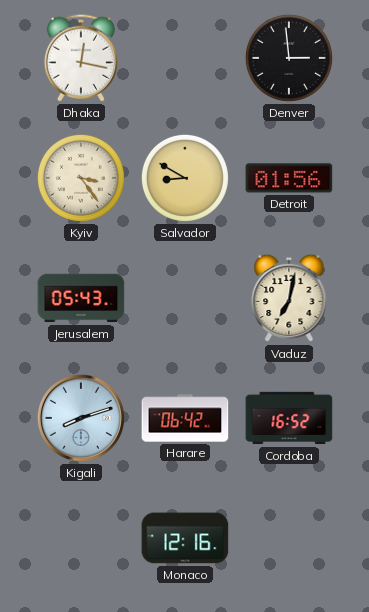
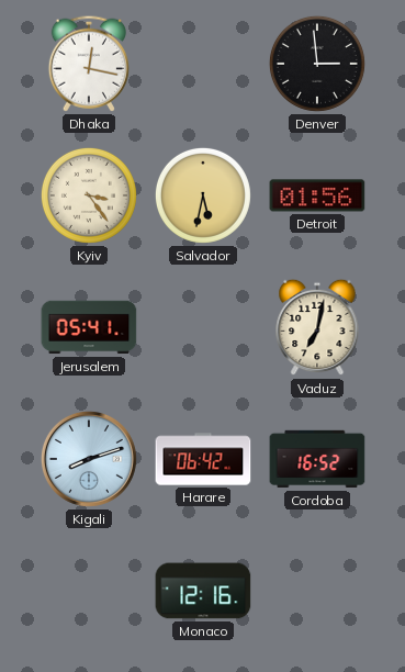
Salvador: 8:50 -> 5:32 (203, 195)
Jerusalem: 05:43 -> 05:41 (89, 327)
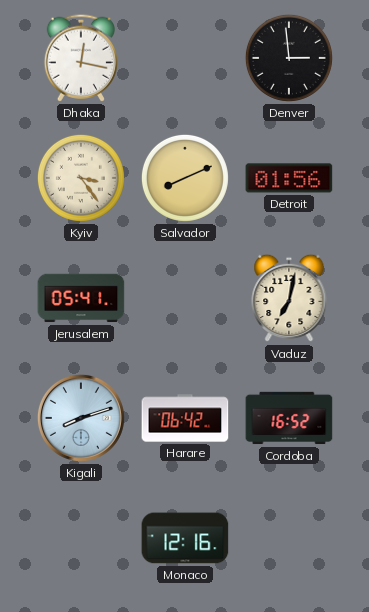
Salvador: 5:32 -> 8:11 (185, 178)
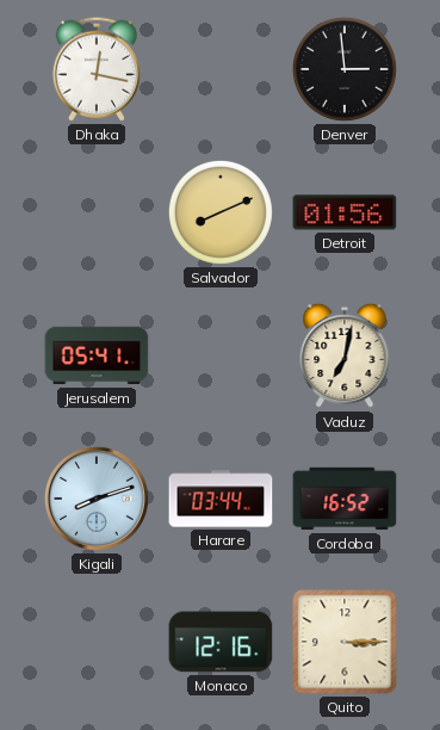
Kyiv: 3:24 -> none (81, 178)
Harare: 06:42 -> 03:44 (221, 499)
Quito: none -> 3:15 (345, 642)
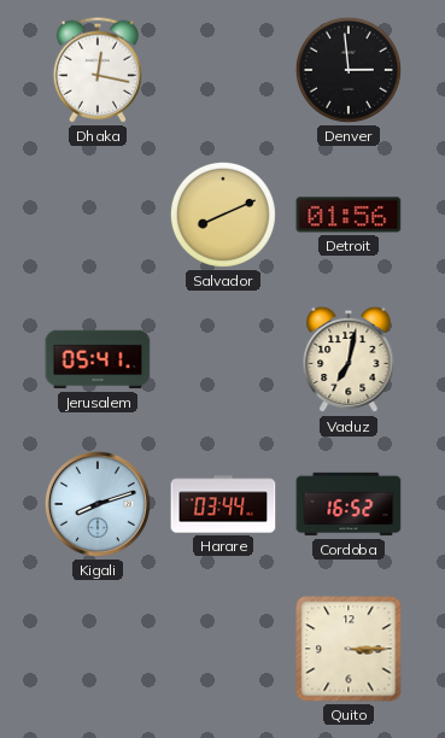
Monaco: 12:16 -> none (221, 642)
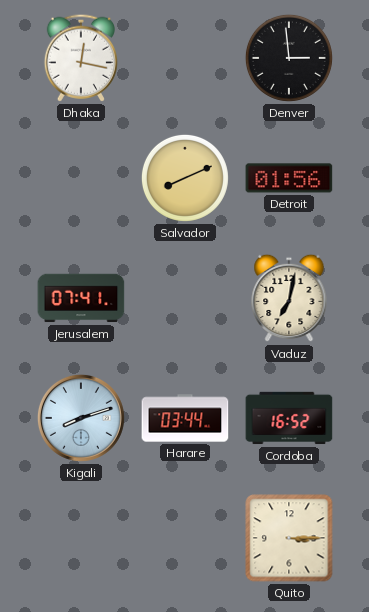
Jerusalem: 05:41 -> 07:41 (81, 298)
